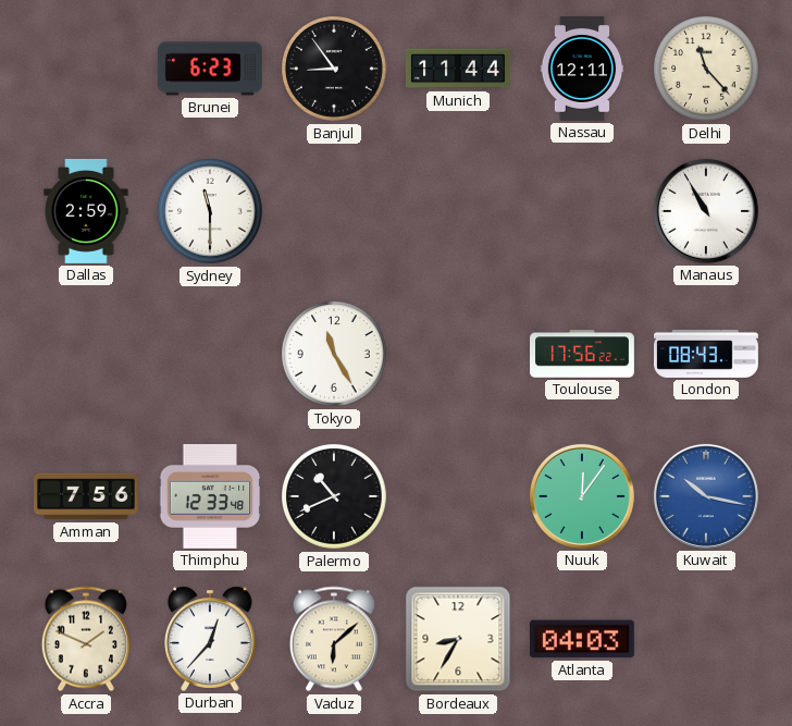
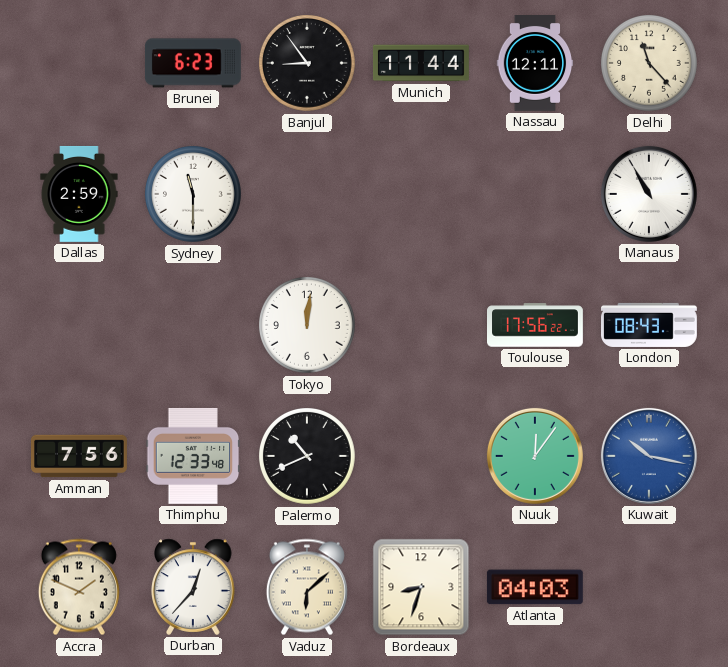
Tokyo: 11:25 -> 12:01 (308, 326)
Bordeaux: 8:35 -> 8:33 (421, 587)
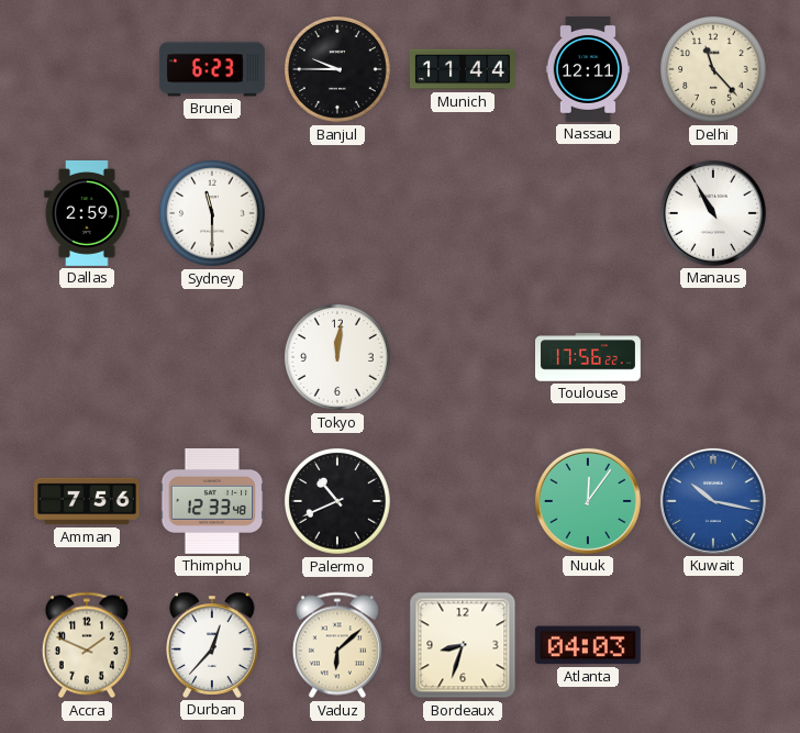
Banjul: 8:54 -> 9:45 (338, 70)
London: 08:43 -> none (650, 325)
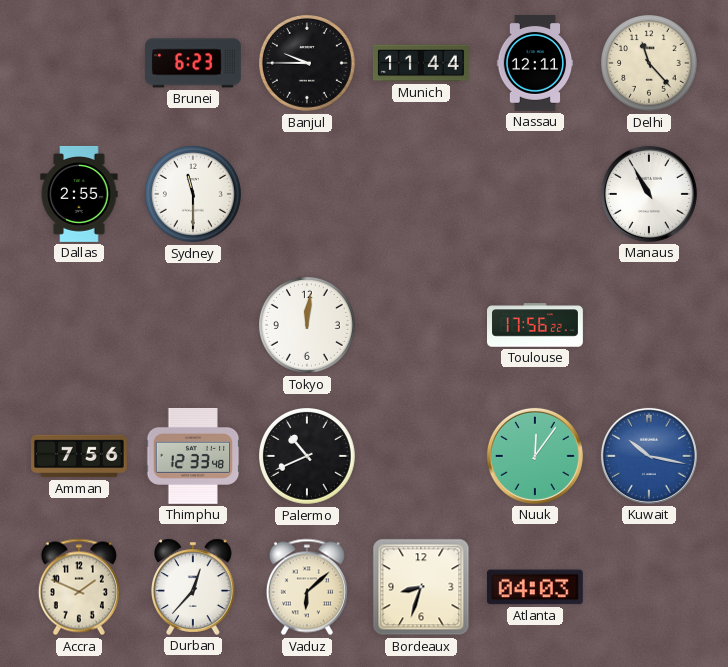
Dallas: 2:59 -> 2:55 (79, 194)
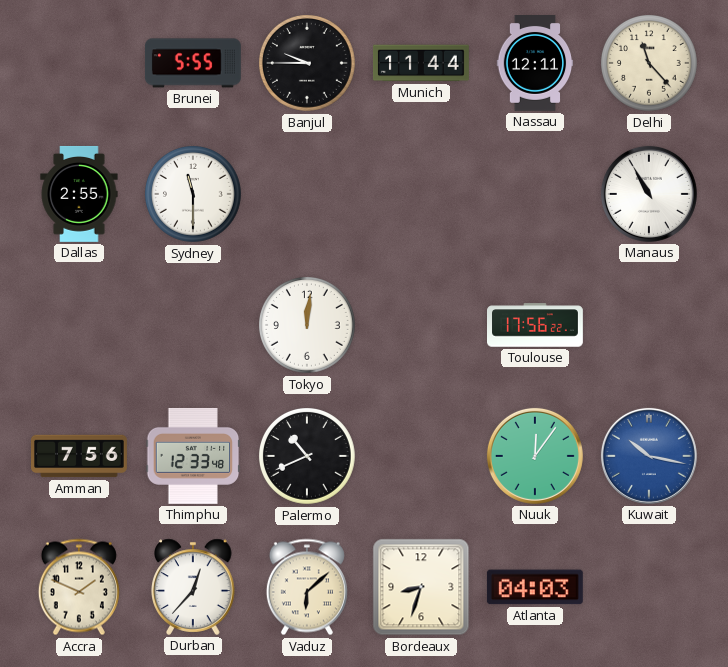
Brunei: 6:23 -> 5:55 (193, 63)
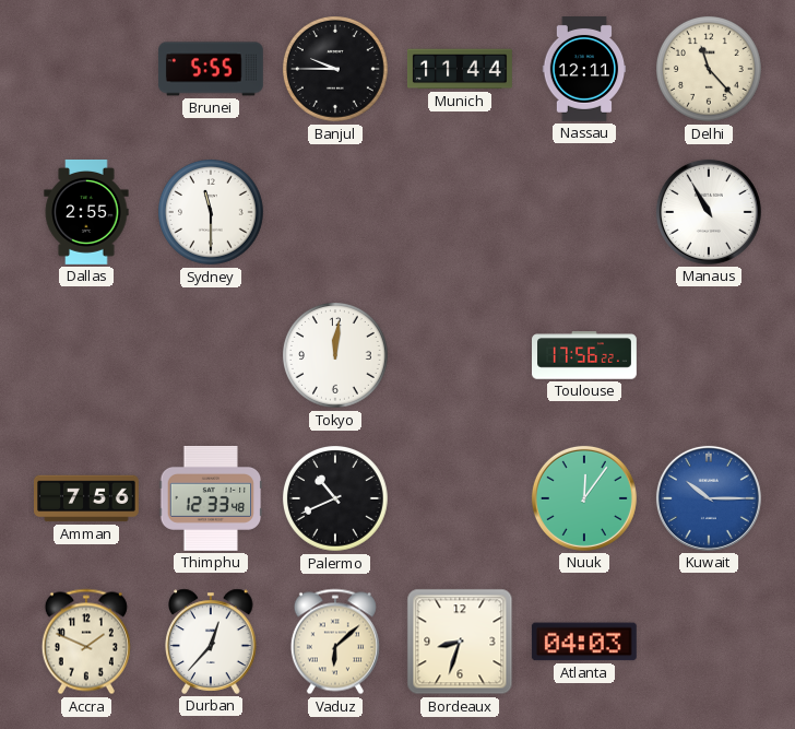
Kuwait: 10:17 -> 10:15 (709, 498)
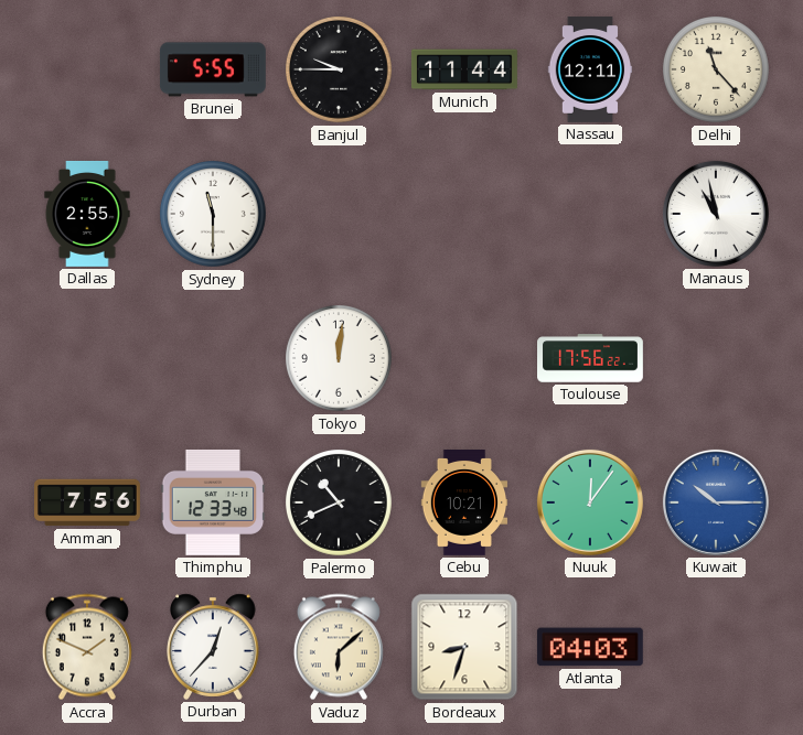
Manaus: 10:55 -> 10:58 (716, 214)
Cebu: none -> 10:21 (464, 504)
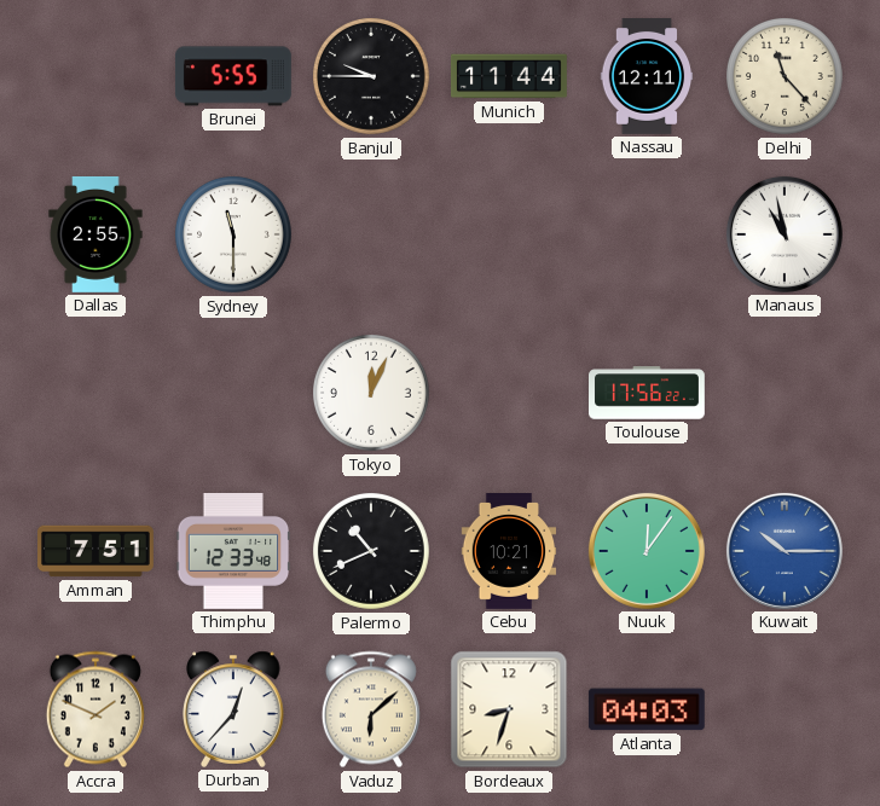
Tokyo: 12:01 -> 12:04 (372, 394)
Amman: 7:56 -> 7:51 (97, 551)
